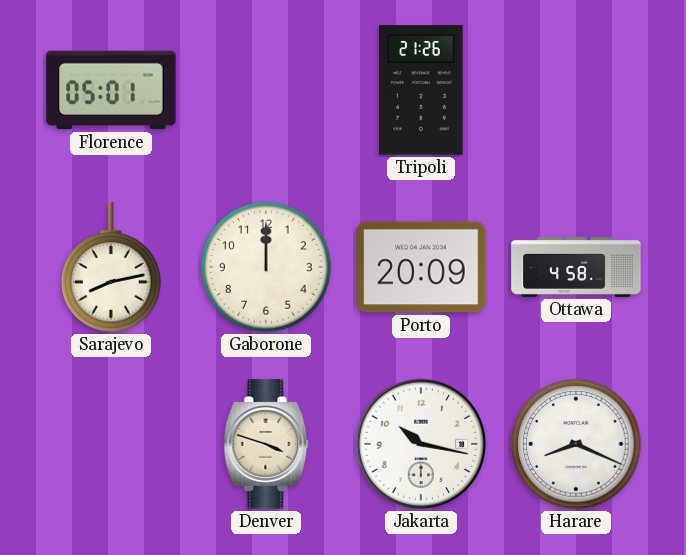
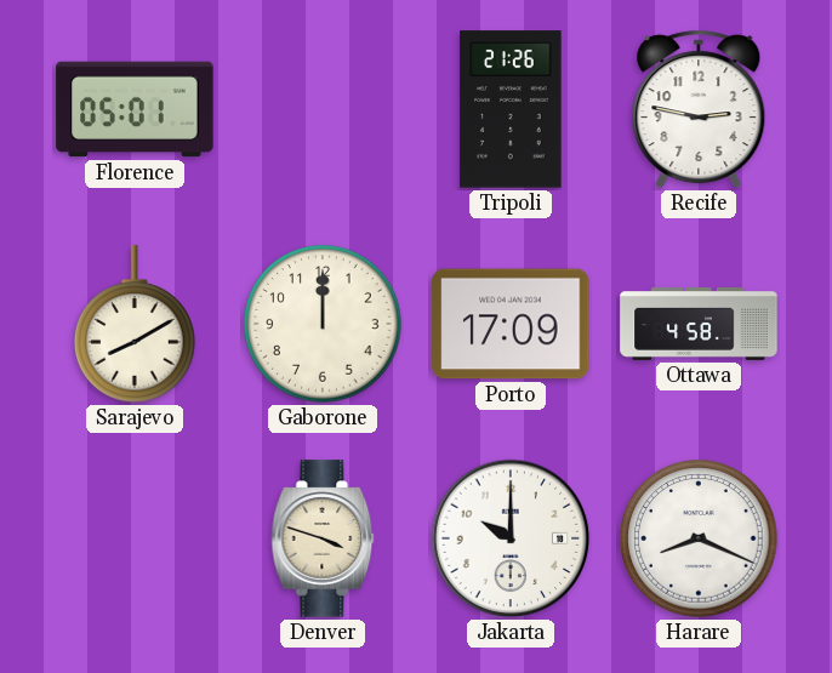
Recife: none -> 2:47 (699, 109)
Sarajevo: 8:13 -> 8:10 (135, 324)
Porto: 20:09 -> 17:09 (511, 324)
Jakarta: 10:17 -> 10:00 (511, 538)
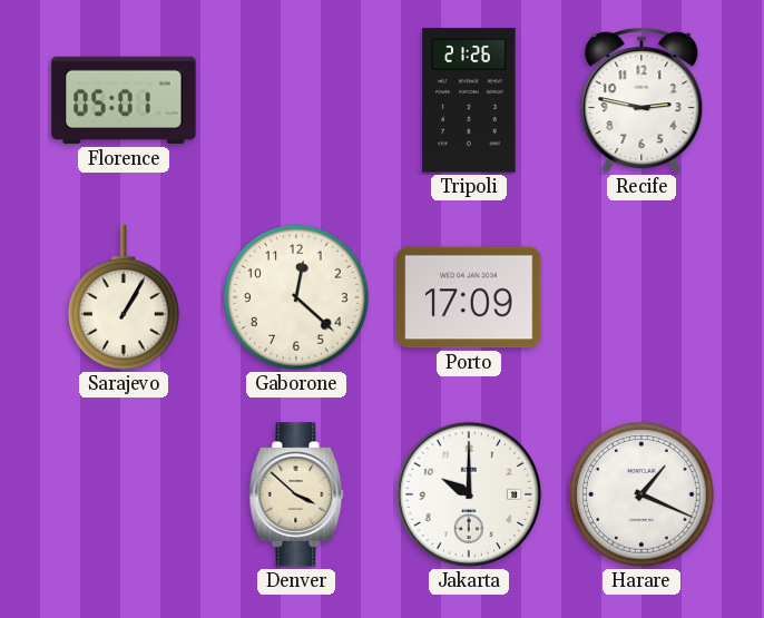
Sarajevo: 8:10 -> 1:05 (124, 297)
Gaborone: 12:00 -> 12:22 (296, 297)
Ottawa: 4:58 -> none (699, 324)
Denver: 3:48 -> 3:52 (296, 494)
Harare: 8:19 -> 1:19 (641, 494)
